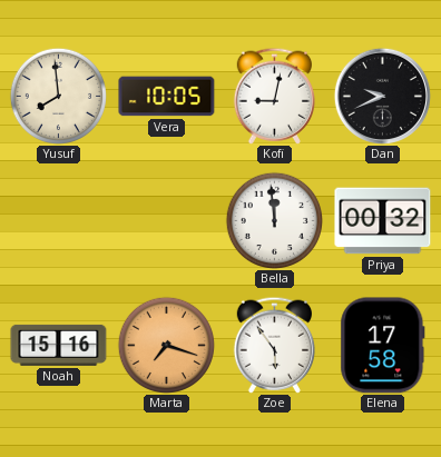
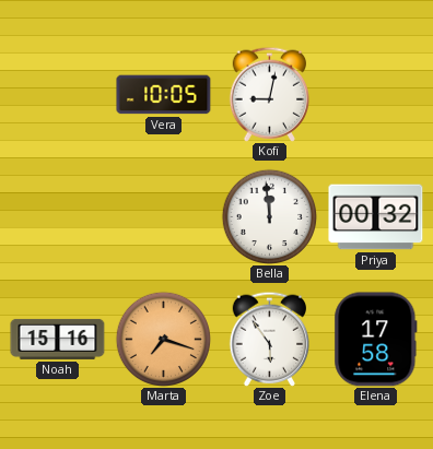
Yusuf: 7:59 -> none (58, 96)
Dan: 9:41 -> none (382, 96)
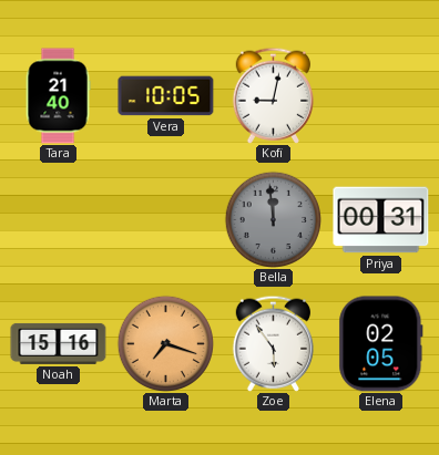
Tara: none -> 21:40 (58, 96)
Bella dial: white -> grey (273, 219)
Priya: 00:32 -> 00:31 (381, 220)
Elena: 17:58 -> 02:05 (381, 344)
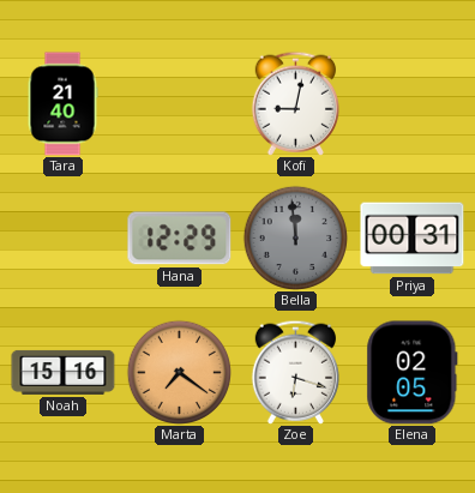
Vera: 10:05 -> none (166, 96)
Hana: none -> 12:29 (180, 239)
Marta: 7:18 -> 7:21 (179, 372)
Zoe: 5:54 -> 6:18 (295, 372)
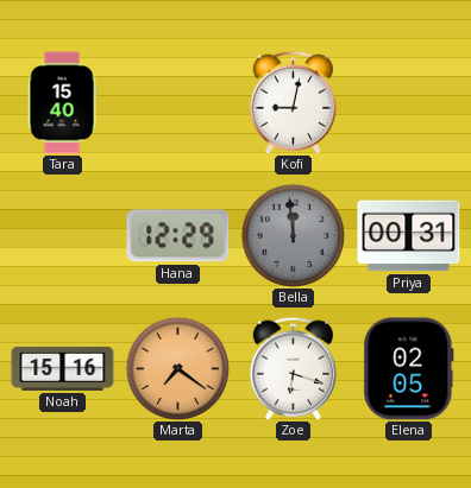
Tara: 21:40 -> 15:40 (62, 103)
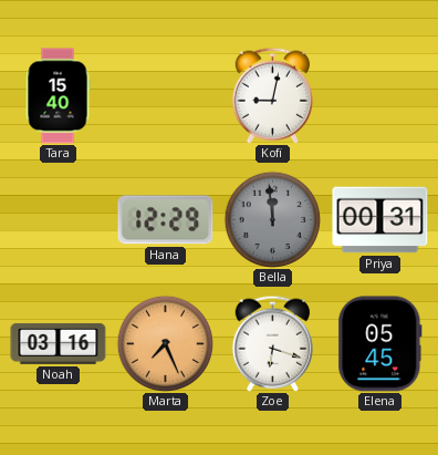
Noah: 15:16 -> 03:16 (59, 343)
Marta: 7:21 -> 7:26 (165, 343)
Elena: 02:05 -> 05:45 (380, 344)
